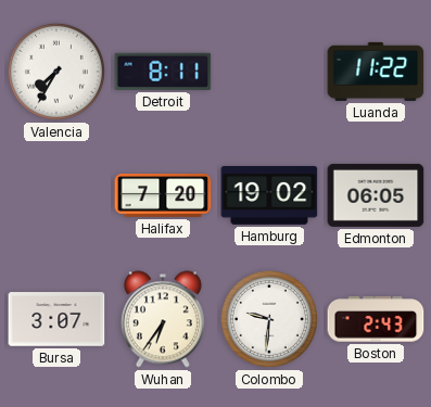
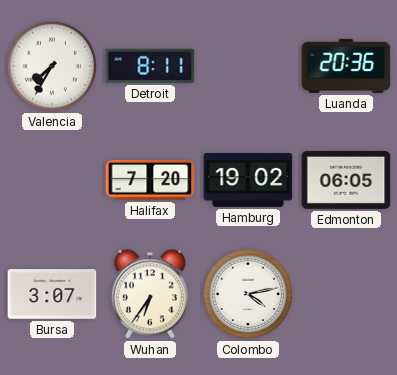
Luanda: 11:22 -> 20:36 (346, 66)
Colombo: 9:31 -> 4:13 (248, 294)
Boston: 2:43 -> none (376, 319)
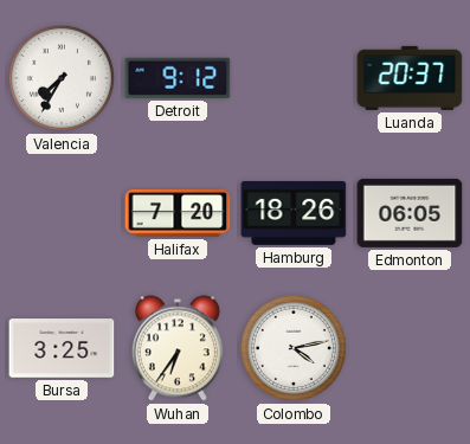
Detroit: 8:11 -> 9:12 (178, 78)
Luanda: 20:36 -> 20:37 (410, 78)
Hamburg: 19:02 -> 18:26 (294, 213)
Bursa: 3:07 -> 3:25 (62, 348)
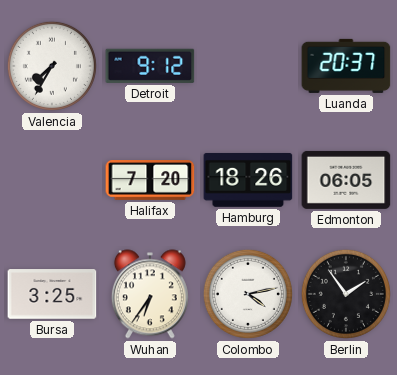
Berlin: none -> 1:54 (346, 294)
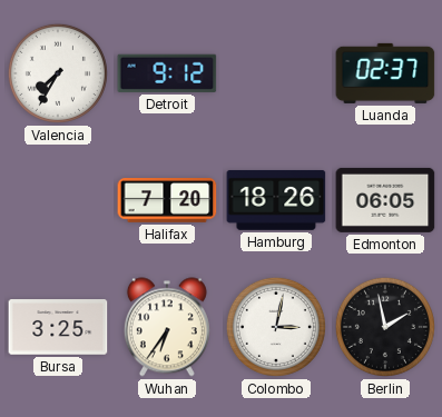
Luanda: 20:37 -> 02:37 (385, 73)
Colombo: 4:13 -> 3:02 (276, 327)
Berlin: 1:54 -> 1:58 (385, 327)
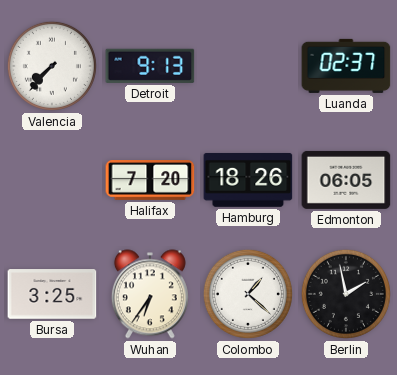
Valencia: 7:35 -> 7:37 (52, 66)
Detroit: 9:12 -> 9:13 (150, 66)
Colombo: 3:02 -> 1:22 (248, 294)
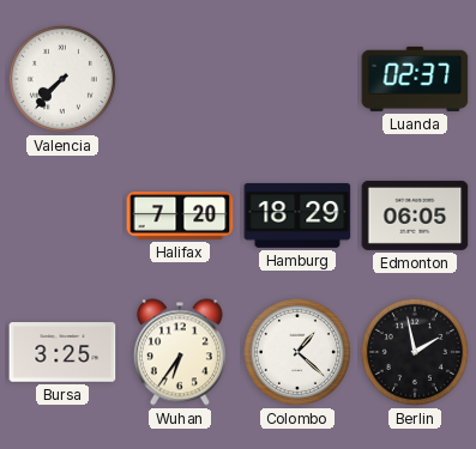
Detroit: 9:13 -> none (150, 66)
Hamburg: 18:26 -> 18:29 (297, 216)
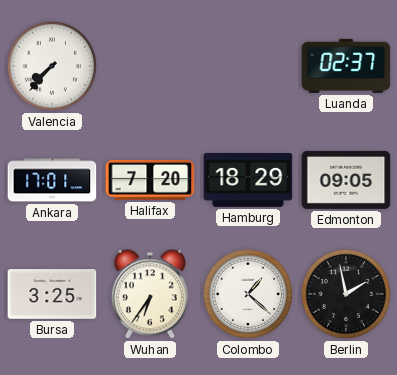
Ankara: none -> 17:01 (52, 180)
Edmonton: 06:05 -> 09:05 (346, 180)
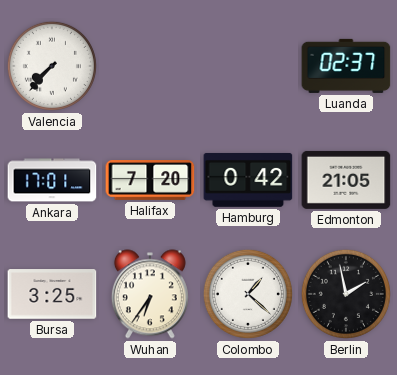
Hamburg: 18:29 -> 0:42 (248, 180)
Edmonton: 09:05 -> 21:05 (346, 180)
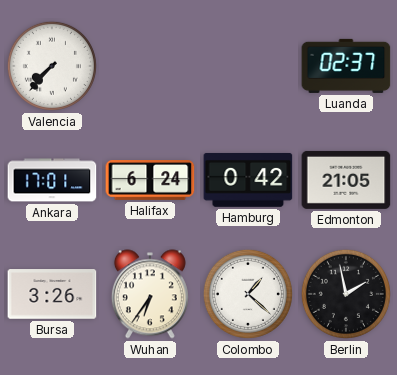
Halifax: 7:20 -> 6:24 (150, 181)
Bursa: 3:25 -> 3:26 (52, 294)
